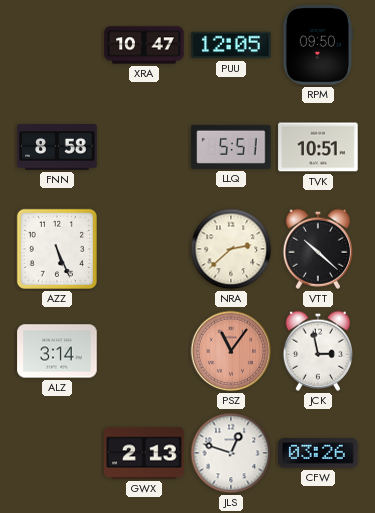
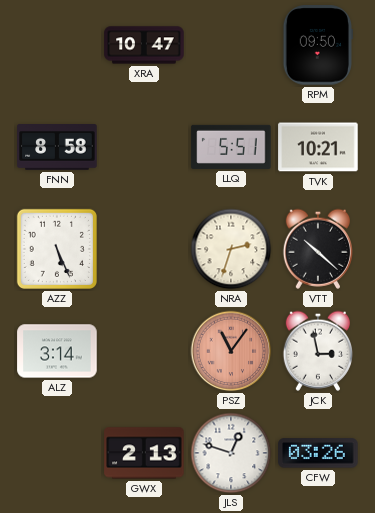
PUU: 12:05 -> none (231, 45)
TVK: 10:51 -> 10:21 (318, 147)
NRA: 2:38 -> 2:33 (231, 249)
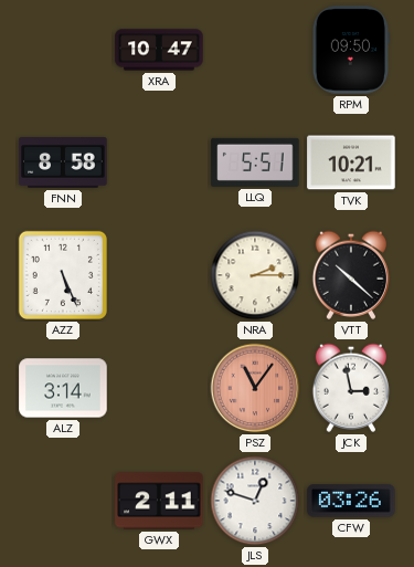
NRA: 2:33 -> 2:15 (255, 275)
GWX: 2:13 -> 2:11 (159, 501)
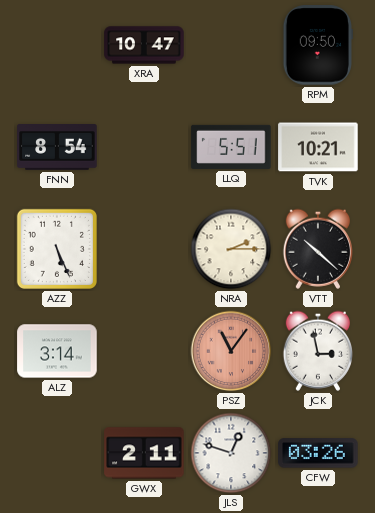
FNN: 8:58 -> 8:54 (57, 148)
